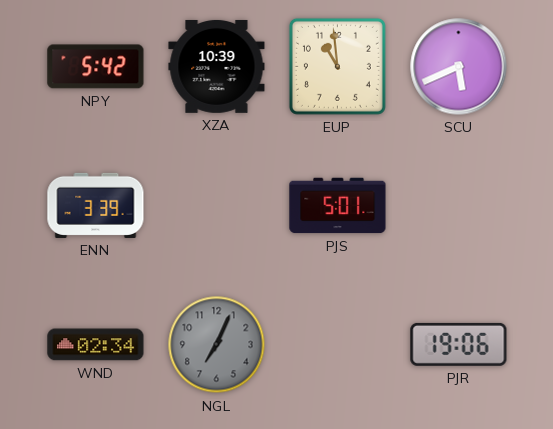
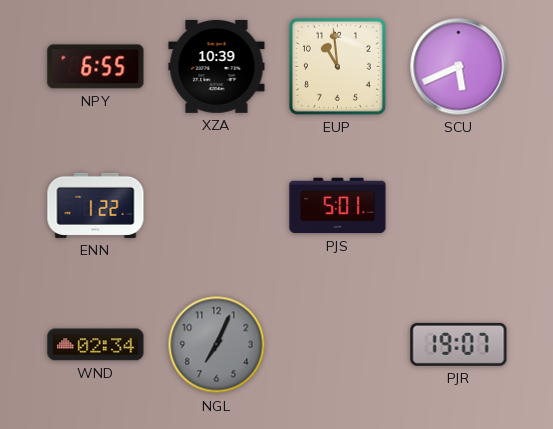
NPY: 5:42 -> 6:55 (96, 67)
ENN: 3:39 -> 1:22 (96, 205)
PJR: 19:06 -> 19:07 (459, 344)
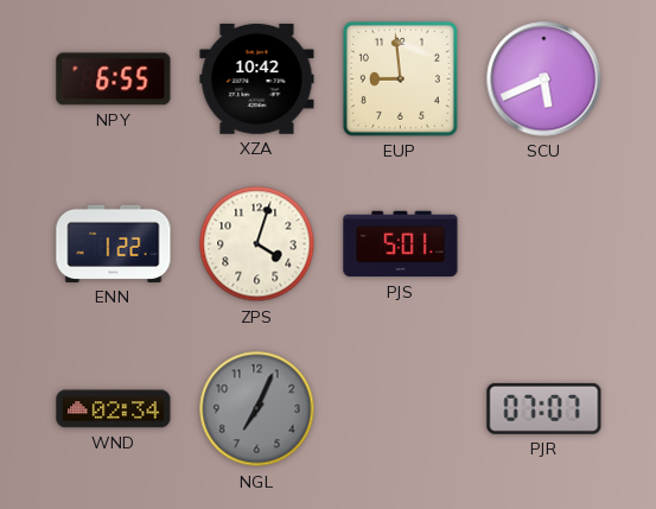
XZA: 10:39 -> 10:42 (257, 78)
EUP: 10:59 -> 8:59 (400, 78)
ZPS: none -> 4:03 (257, 244)
PJR: 19:07 -> 07:07 (544, 408)
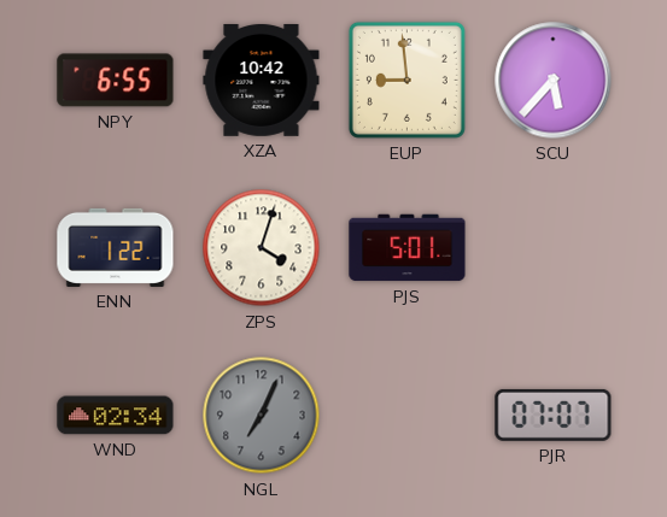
SCU: 5:41 -> 5:37 (554, 81)
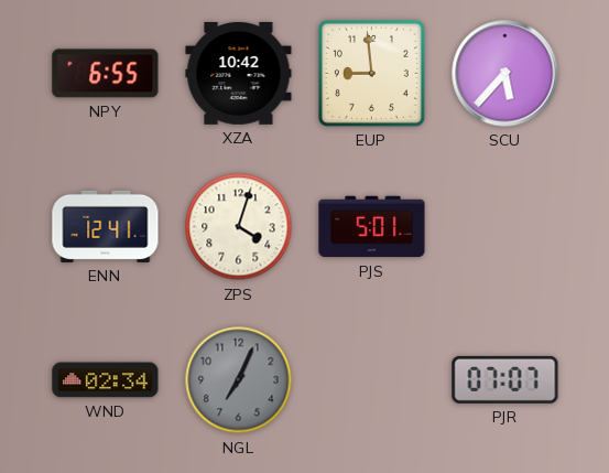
ENN: 1:22 -> 12:41 (106, 226)
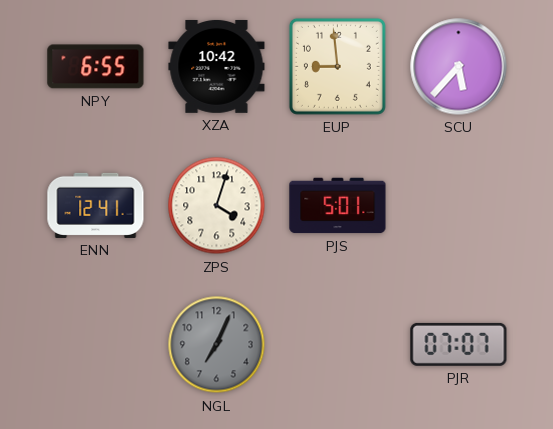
WND: 02:34 -> none (106, 380)
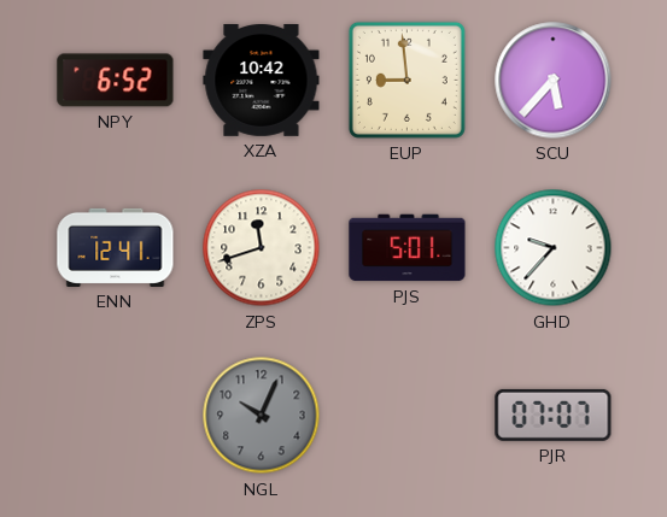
NPY: 6:55 -> 6:52 (116, 81)
ZPS: 4:03 -> 11:42 (262, 248)
GHD: none -> 9:37 (554, 248)
NGL: 7:04 -> 10:04 (262, 416)
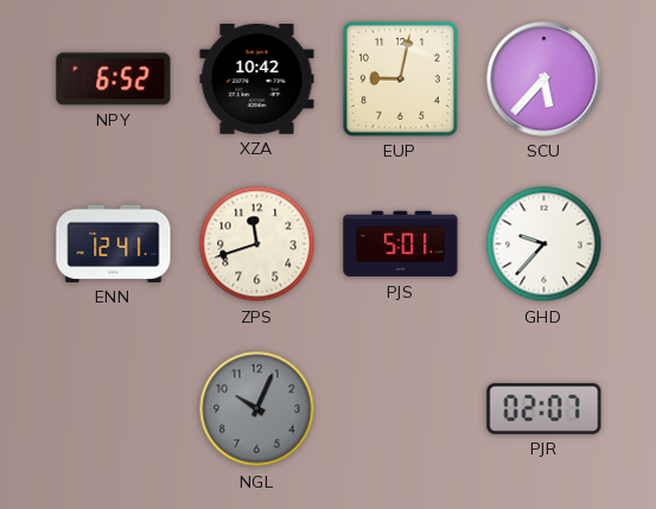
EUP: 8:59 -> 9:02 (400, 78)
PJR: 07:07 -> 02:07 (544, 408)
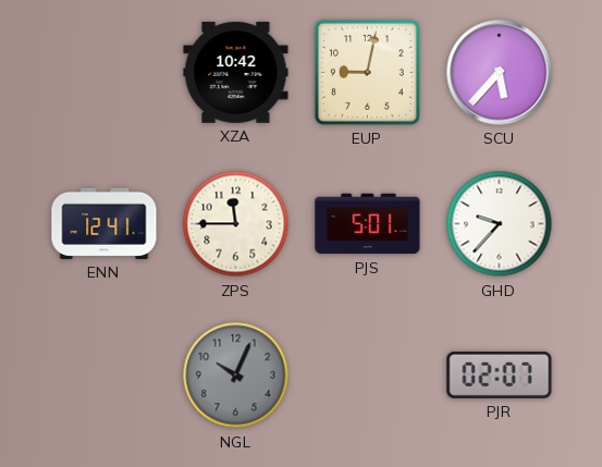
NPY: 6:52 -> none (114, 79)
ZPS: 11:42 -> 11:45 (236, 224)
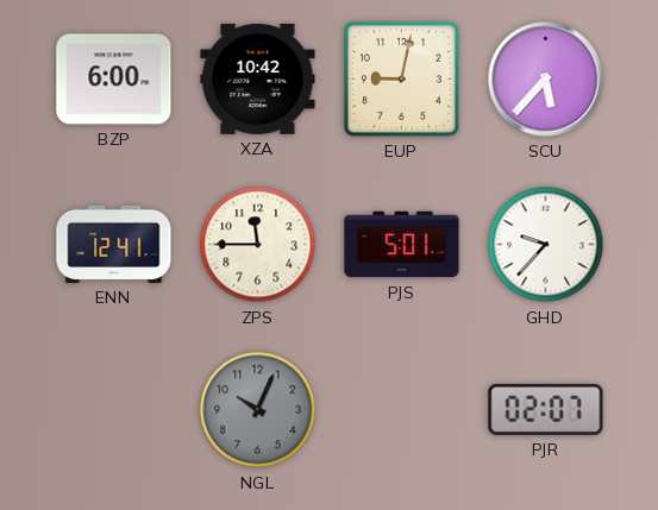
BZP: none -> 6:00 (114, 80)
